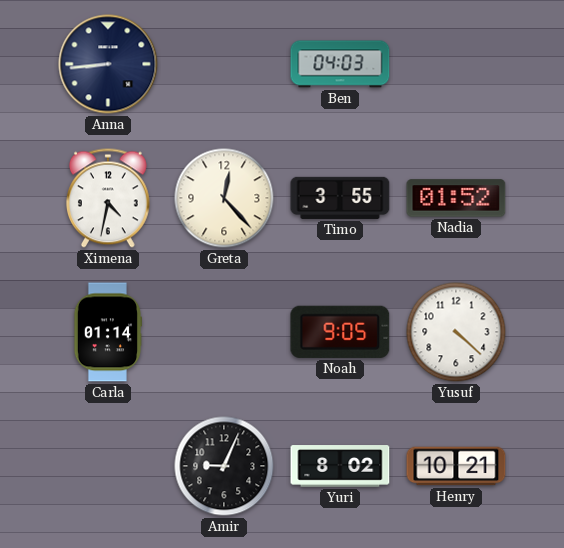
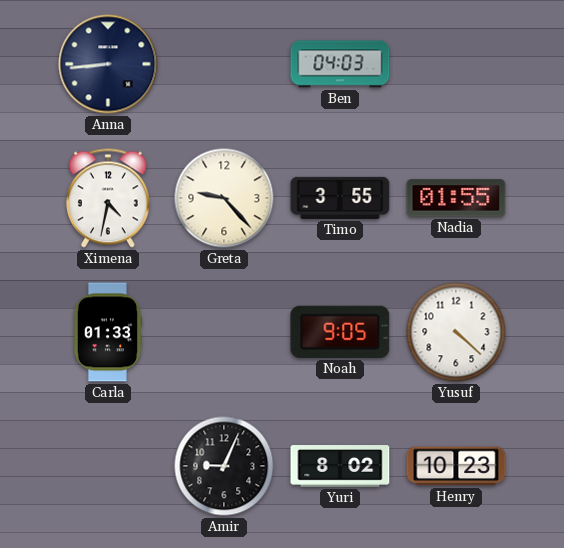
Greta: 12:23 -> 9:23 (224, 198)
Nadia: 01:52 -> 01:55 (456, 198)
Carla: 01:14 -> 01:33 (107, 332)
Henry: 10:21 -> 10:23 (456, 466)
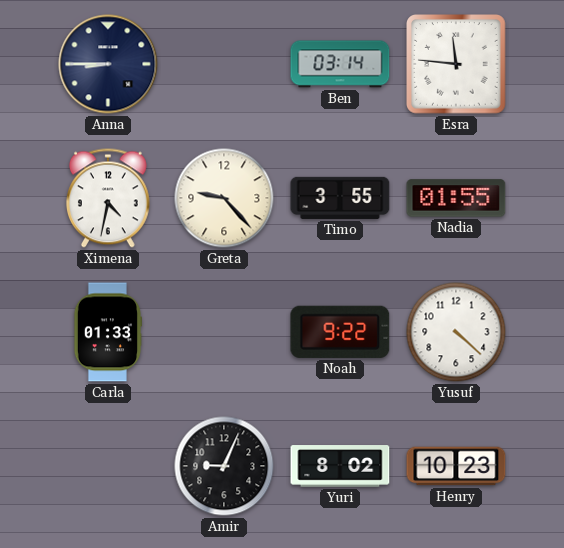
Anna: 8:44 -> 8:45 (108, 64)
Ben: 04:03 -> 03:14 (340, 64)
Esra: none -> 11:46 (457, 65)
Noah: 9:05 -> 9:22 (340, 332)
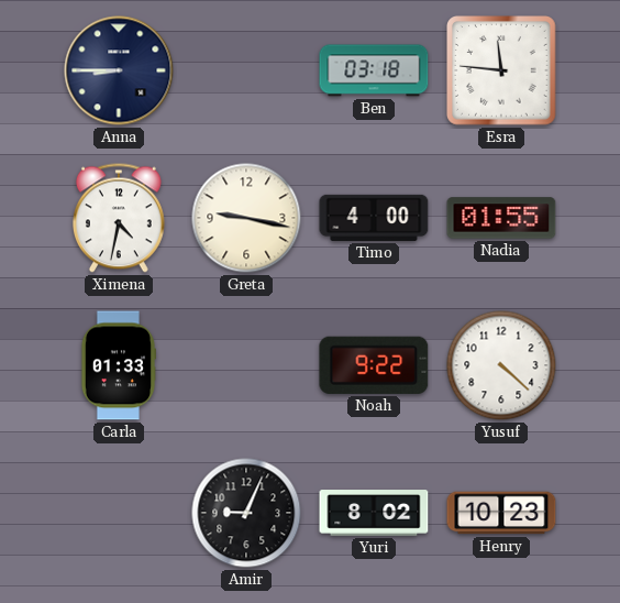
Ben: 03:14 -> 03:18 (374, 70)
Greta: 9:23 -> 9:17 (246, 218)
Timo: 3:55 -> 4:00 (374, 218)
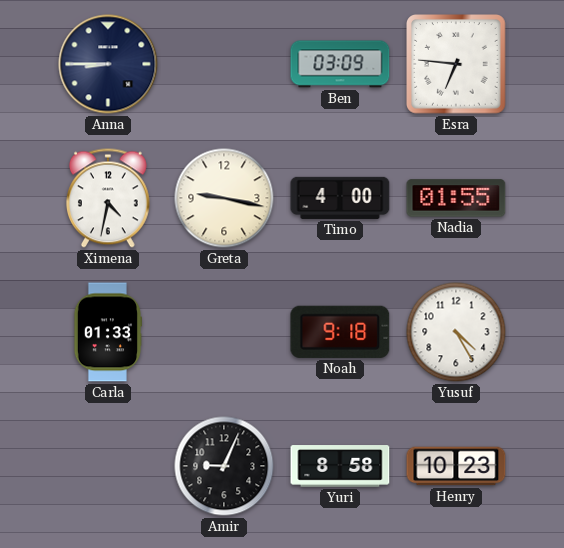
Ben: 03:18 -> 03:09 (340, 64)
Esra: 11:46 -> 6:46 (457, 65)
Noah: 9:22 -> 9:18 (340, 332)
Yusuf: 4:22 -> 4:25 (456, 332)
Yuri: 8:02 -> 8:58 (340, 466)
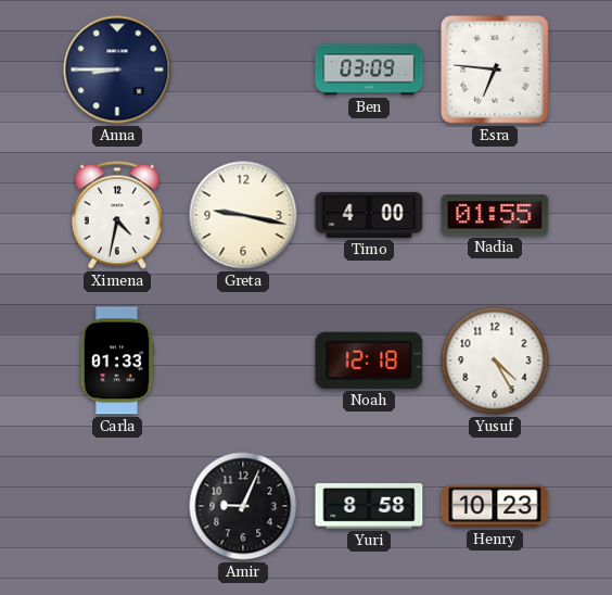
Noah: 9:18 -> 12:18 (369, 360)
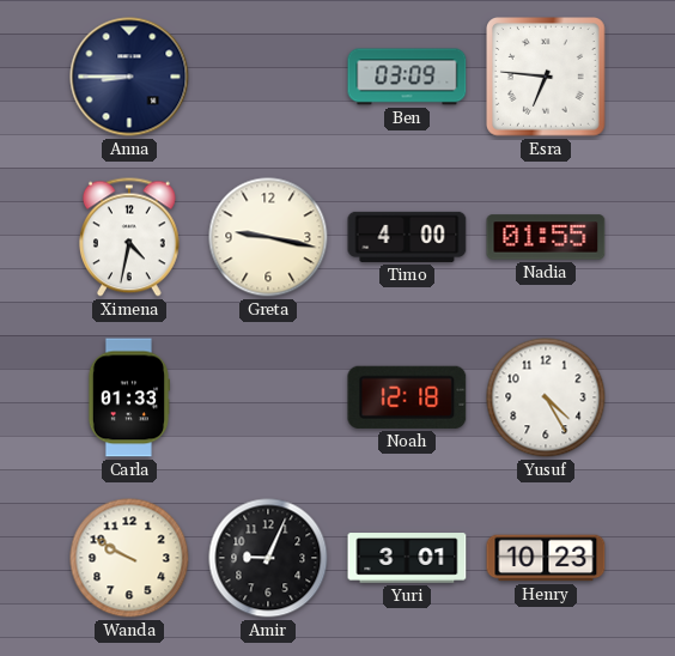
Wanda: none -> 9:50 (129, 558)
Yuri: 8:58 -> 3:01 (407, 558)
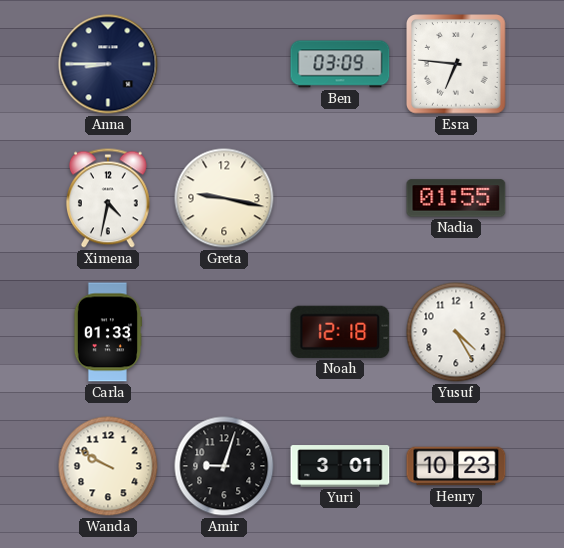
Timo: 4:00 -> none (407, 237)
Amir: 9:04 -> 9:03 (224, 466)
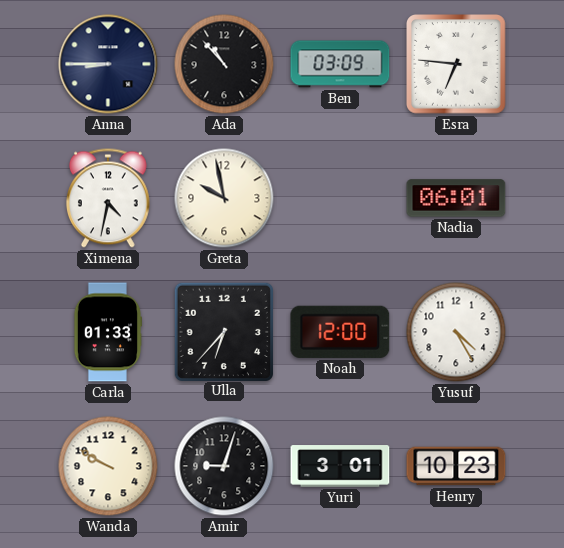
Ada: none -> 10:53 (224, 64)
Greta: 9:17 -> 9:58 (224, 198)
Nadia: 01:55 -> 06:01 (456, 198)
Ulla: none -> 6:37 (223, 331)
Noah: 12:18 -> 12:00 (340, 332)
